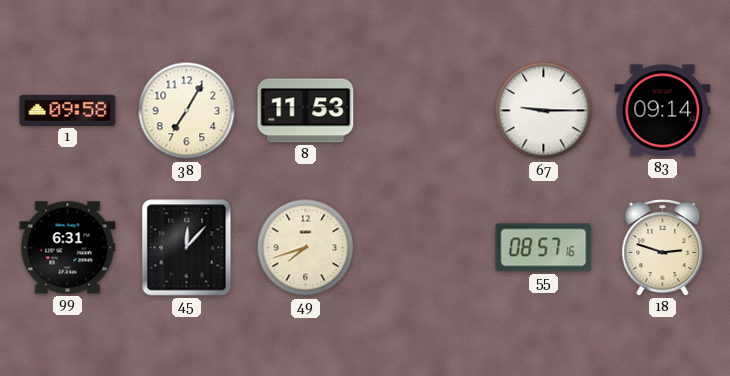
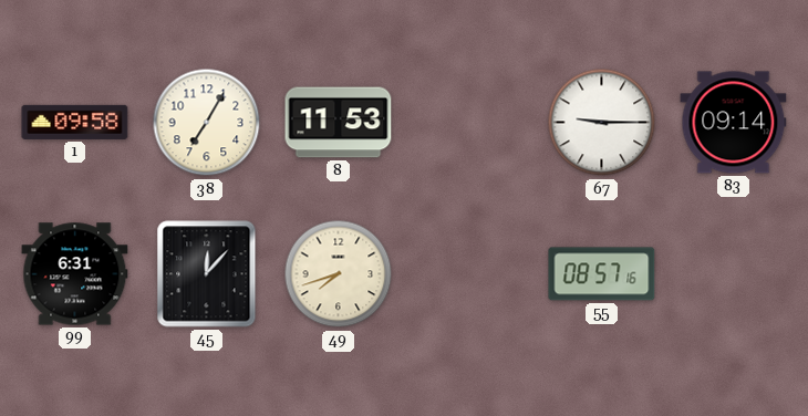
18: 2:48 -> none (663, 248)
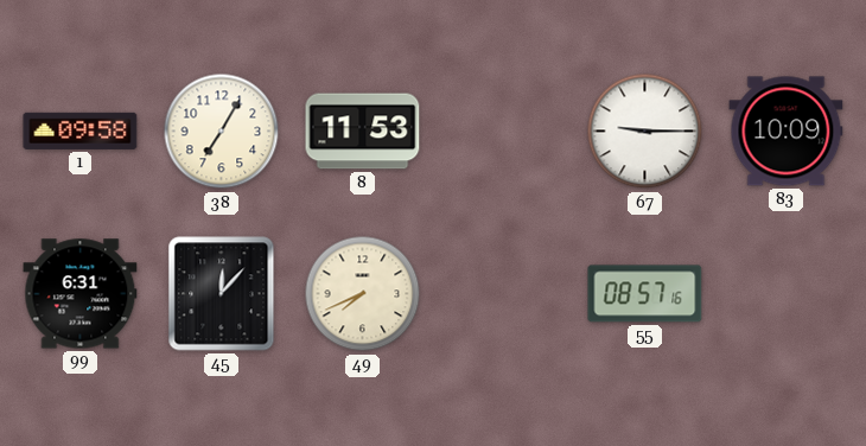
83: 09:14 -> 10:09 (787, 132)
49: 7:42 -> 7:41 (363, 294)
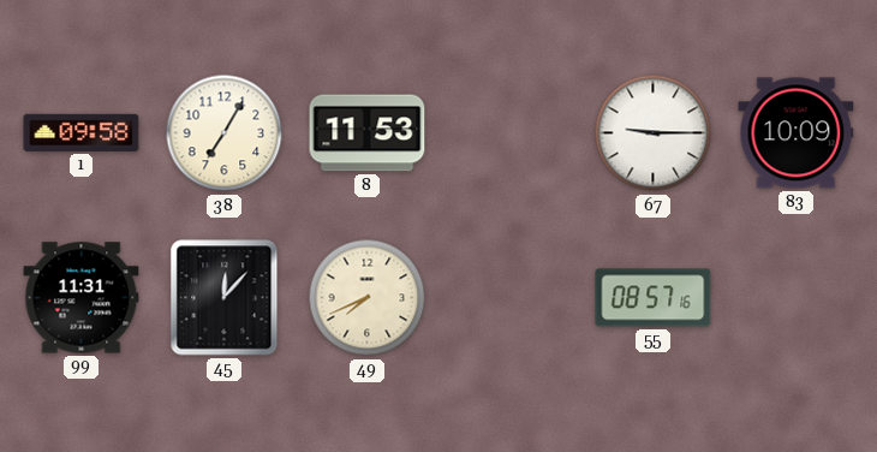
99: 6:31 -> 11:31 (82, 298)
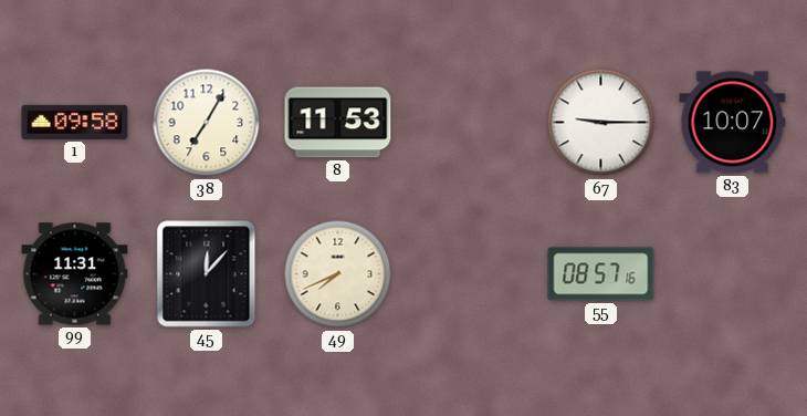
83: 10:09 -> 10:07 (733, 123)
